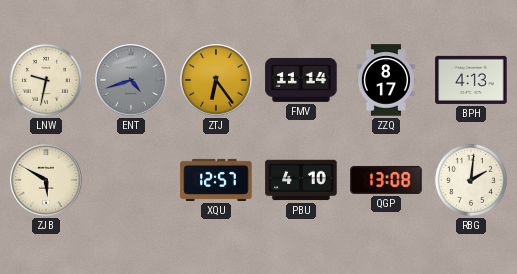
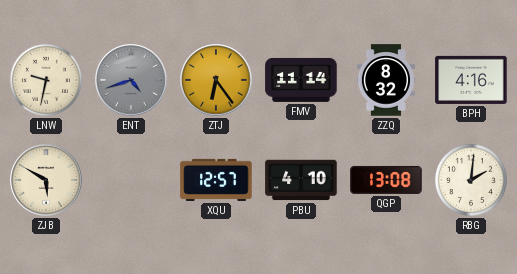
ZZQ: 8:17 -> 8:32 (385, 80)
BPH: 4:13 -> 4:16 (471, 80)
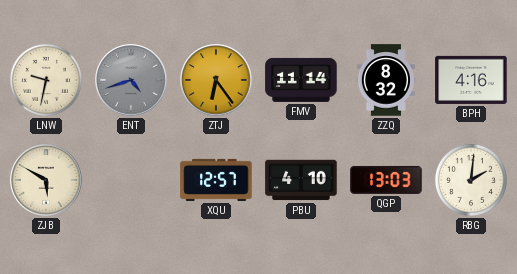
QGP: 13:08 -> 13:03 (386, 180)
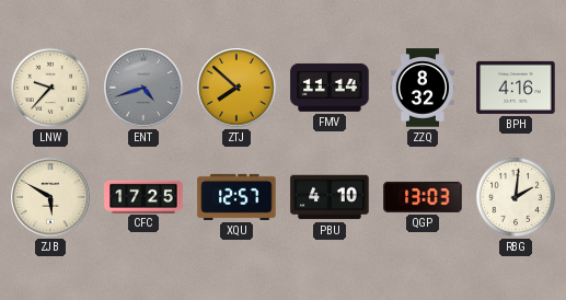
LNW: 9:32 -> 9:37 (50, 88)
ZTJ: 6:24 -> 7:52 (236, 88)
CFC: none -> 17:25 (143, 196)
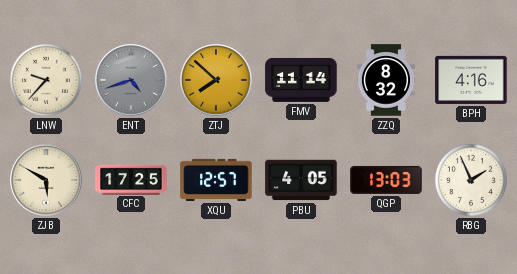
PBU: 4:10 -> 4:05 (301, 180)
RBG: 2:01 -> 1:56 (471, 180)
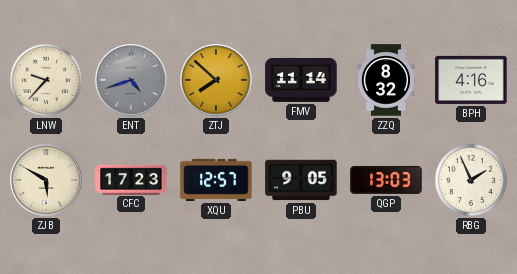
CFC: 17:25 -> 17:23 (131, 179)
PBU: 4:05 -> 9:05 (301, 180)
